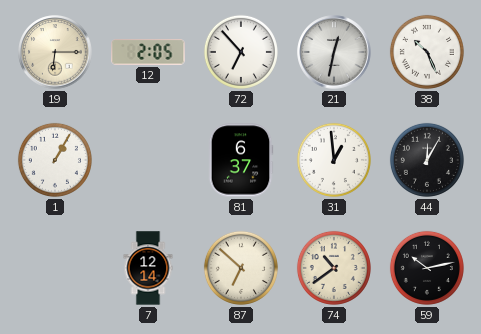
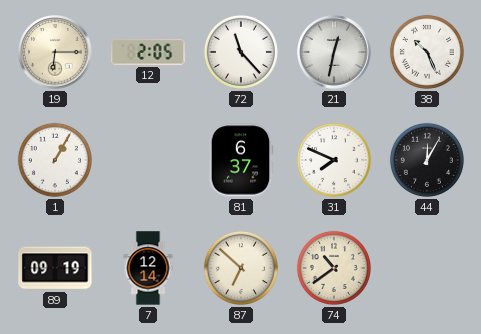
72: 6:53 -> 11:23 (241, 52)
31: 12:59 -> 7:49 (334, 160)
89: none -> 09:19 (55, 268)
59: 10:13 -> none (427, 268)
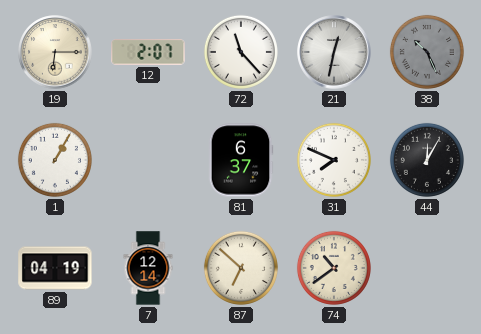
12: 2:05 -> 2:07 (148, 52)
38 dial: white -> grey (427, 52)
89: 09:19 -> 04:19 (55, 268)
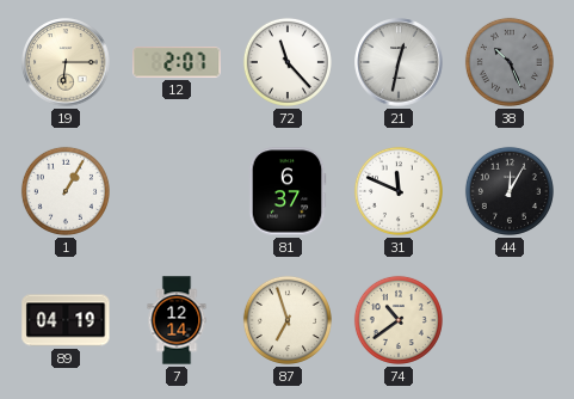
31: 7:49 -> 11:49 (399, 191)
87: 6:52 -> 6:57 (288, 320)
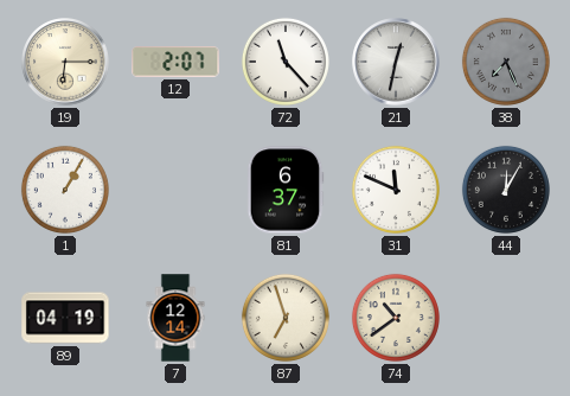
38: 10:26 -> 7:26 (506, 62)
